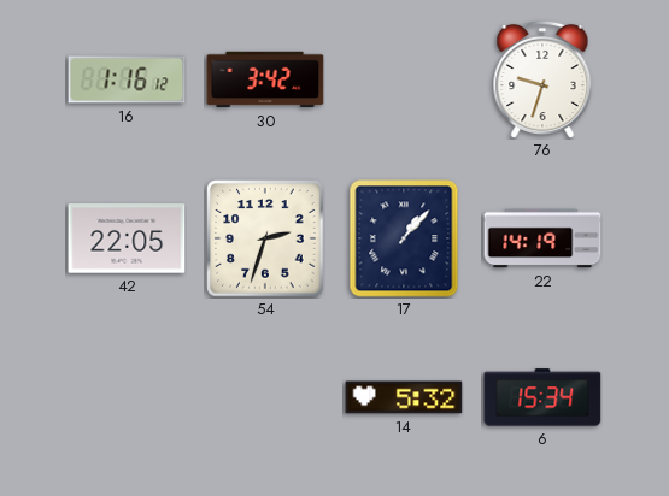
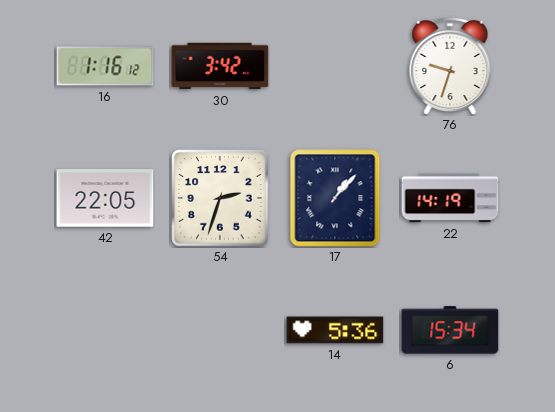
14: 5:32 -> 5:36 (335, 330)
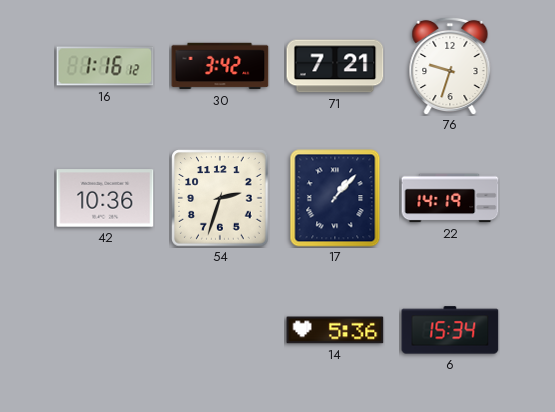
71: none -> 7:21 (335, 66)
42: 22:05 -> 10:36 (105, 198)
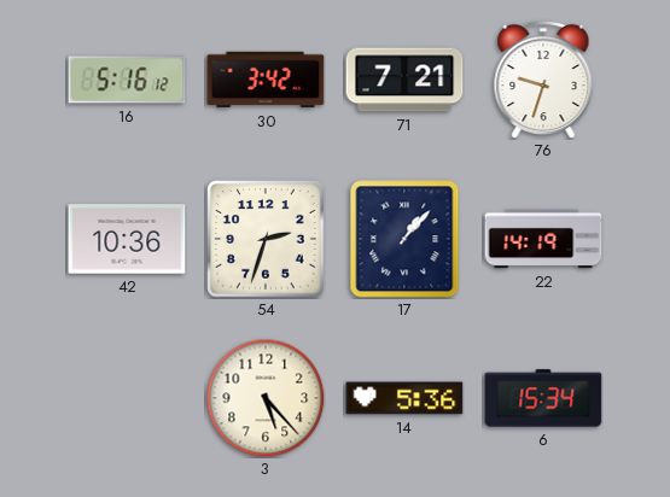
16: 1:16 -> 5:16 (127, 80)
3: none -> 5:23 (266, 398)
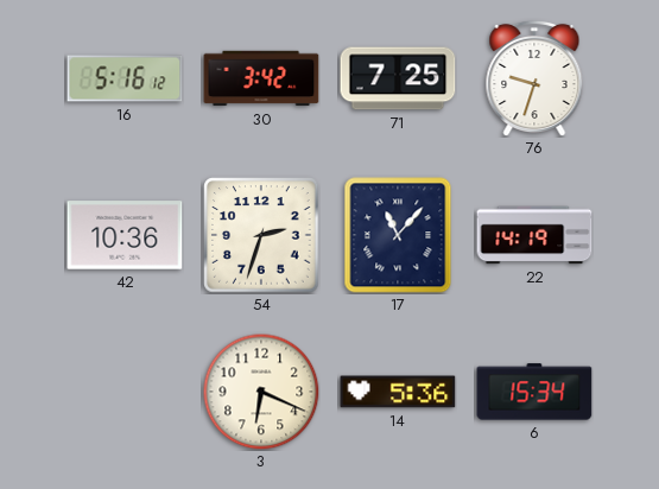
71: 7:21 -> 7:25 (398, 78)
17: 1:07 -> 11:07 (398, 235)
3: 5:23 -> 6:19 (261, 392)
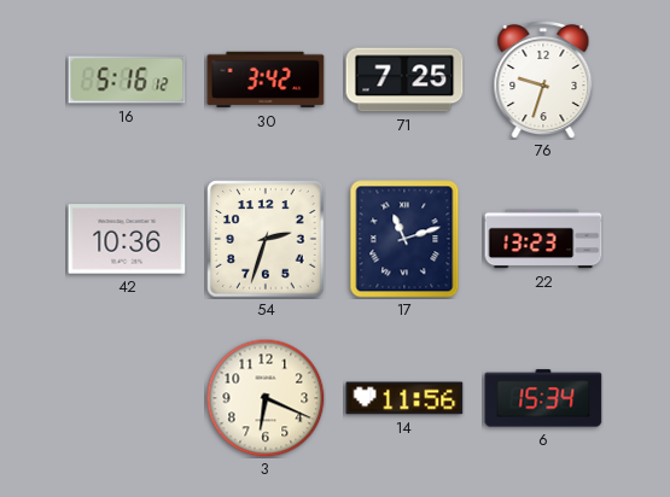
17: 11:07 -> 11:12 (404, 239)
22: 14:19 -> 13:23 (543, 239)
14: 5:36 -> 11:56 (404, 398)
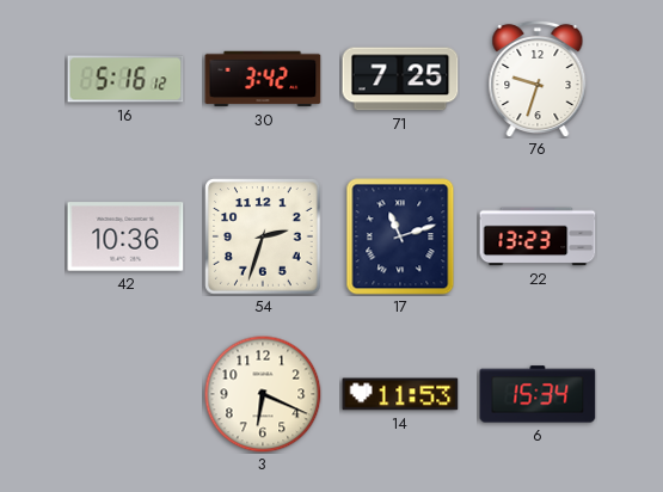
14: 11:56 -> 11:53 (400, 394)
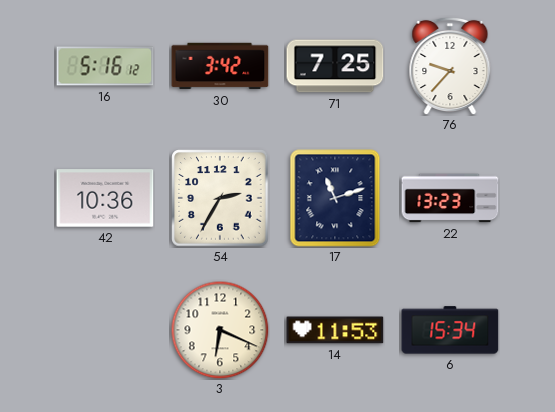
76: 9:33 -> 9:37 (450, 66)
54: 2:33 -> 2:35 (220, 198)
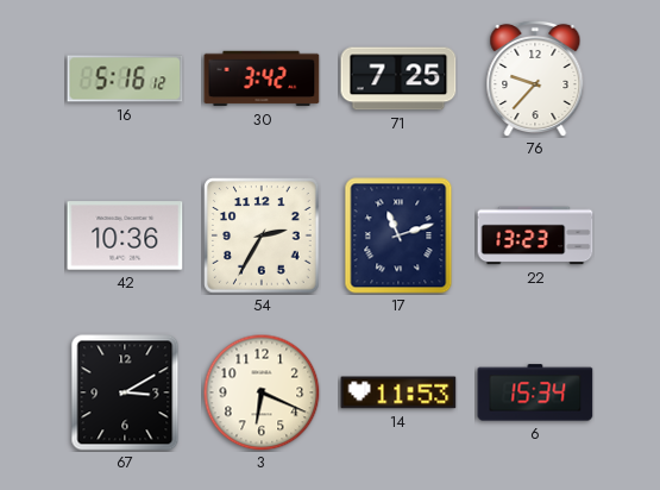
67: none -> 3:10 (125, 392)
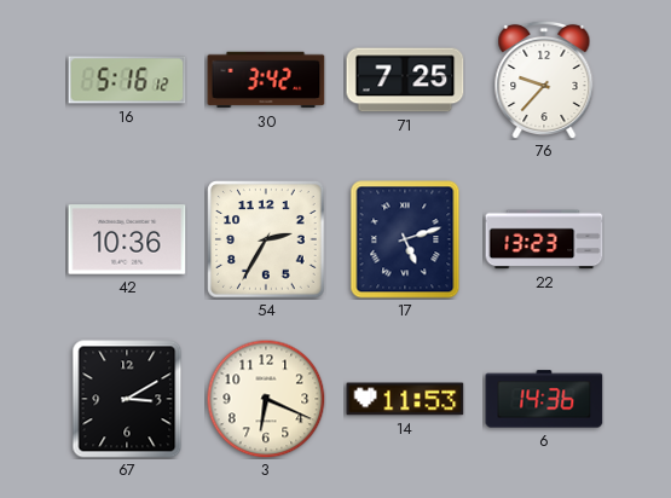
17: 11:12 -> 5:12 (405, 239)
6: 15:34 -> 14:36 (544, 399)
